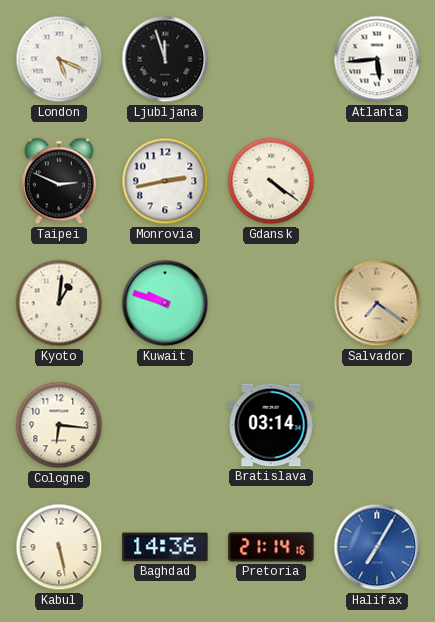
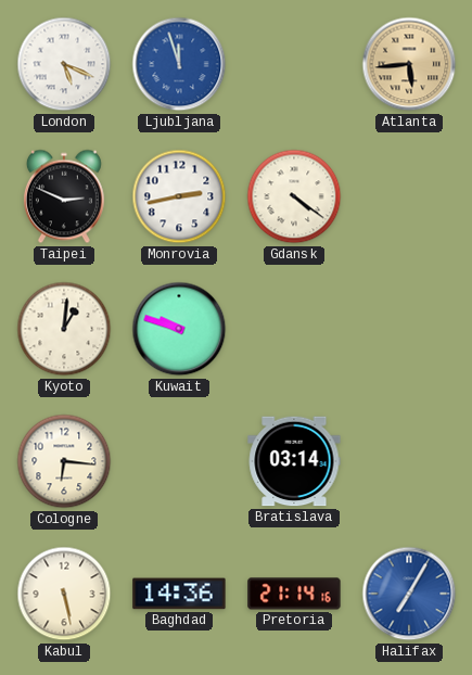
Ljubljana dial: black -> blue (179, 64)
Atlanta dial: white -> champagne (409, 64)
Salvador: 7:21 -> none (377, 303)
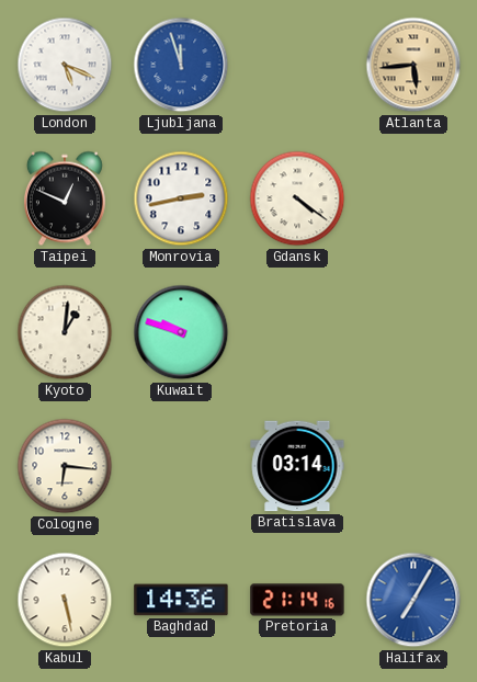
Taipei: 2:49 -> 12:49 (65, 198)
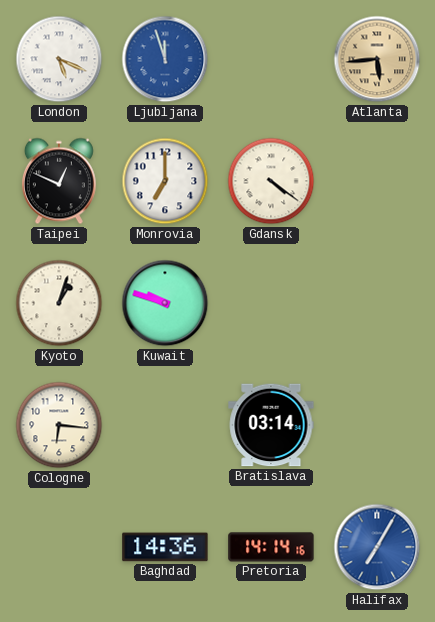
Monrovia: 2:43 -> 7:00 (165, 181)
Kyoto: 1:01 -> 1:03 (59, 303)
Kabul: 5:28 -> none (65, 600)
Pretoria: 21:14 -> 14:14 (271, 547)
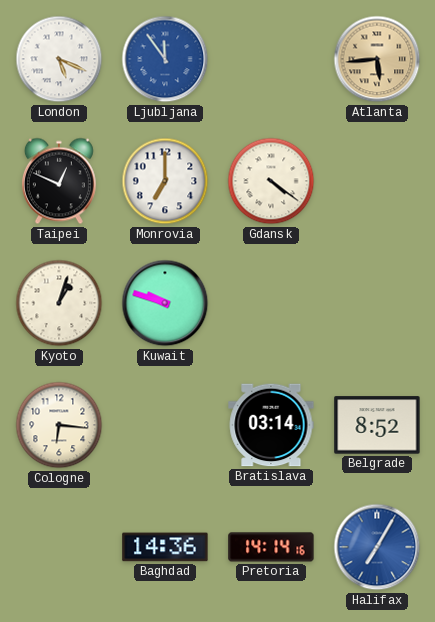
Ljubljana: 11:57 -> 11:54 (165, 59)
Belgrade: none -> 8:52 (377, 425)
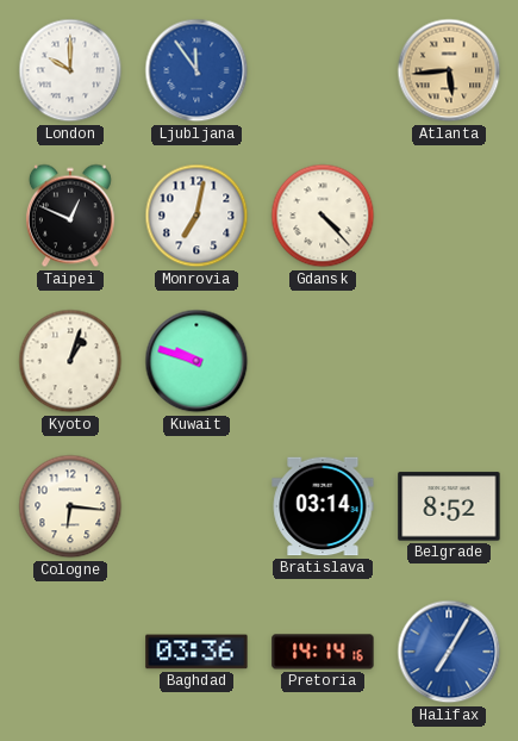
London: 5:19 -> 10:00 (70, 70)
Monrovia: 7:00 -> 7:02 (196, 216)
Gdansk: 4:21 -> 4:23 (323, 216)
Baghdad: 14:36 -> 03:36 (196, 652)
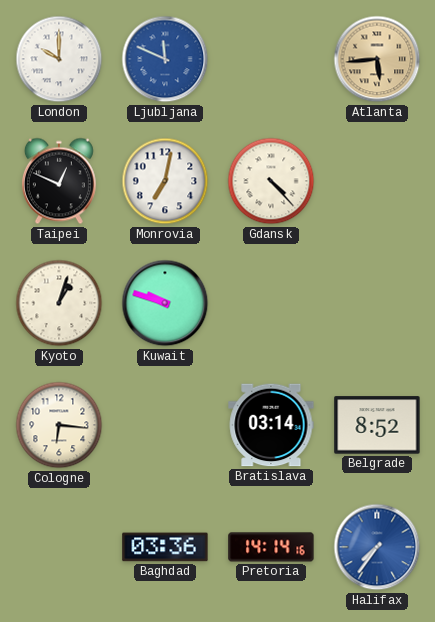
Ljubljana: 11:54 -> 11:49 (165, 59)
Halifax: 7:05 -> 7:36 (377, 547)
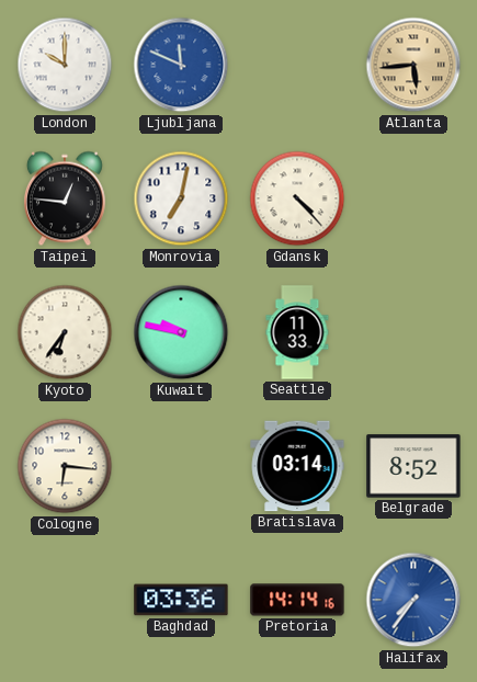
Taipei: 12:49 -> 12:46 (65, 198)
Kyoto: 1:03 -> 6:36 (65, 332)
Kuwait: 9:48 -> 9:47 (181, 332)
Seattle: none -> 11:33 (297, 332)
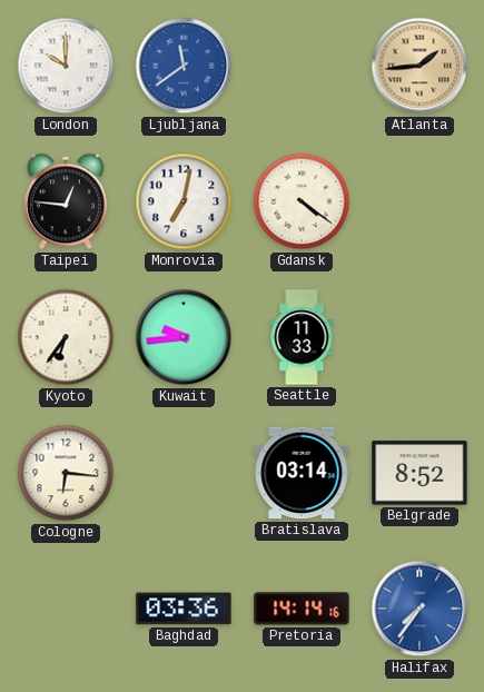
Ljubljana: 11:49 -> 11:39 (184, 66)
Atlanta: 5:44 -> 1:44 (419, 66)
Gdansk: 4:23 -> 4:21 (302, 201)
Kuwait: 9:47 -> 9:44 (184, 337)
